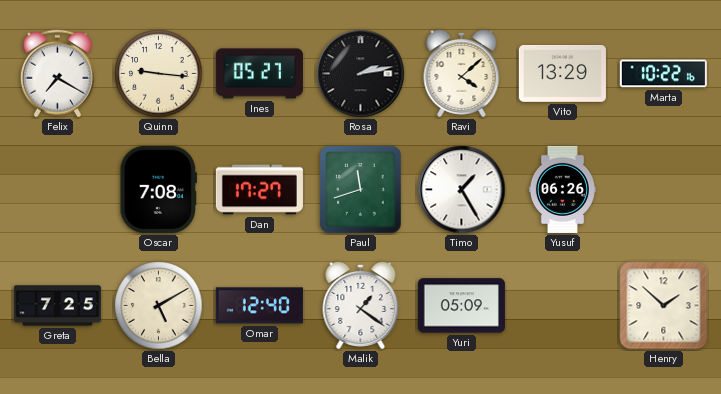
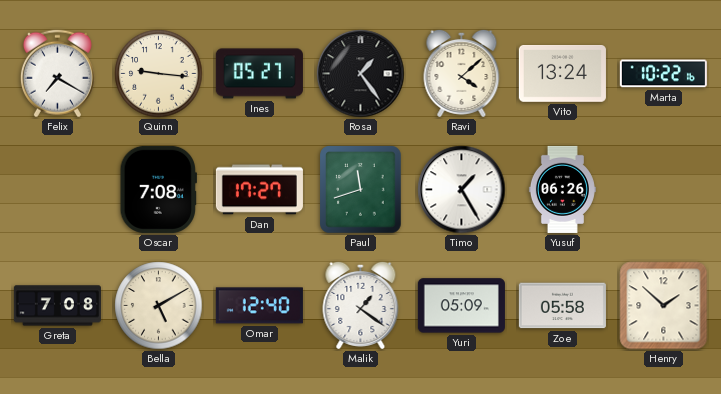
Rosa: 2:13 -> 1:24 (361, 74)
Vito: 13:29 -> 13:24 (562, 74)
Greta: 7:25 -> 7:08 (57, 306)
Zoe: none -> 05:58 (562, 306)
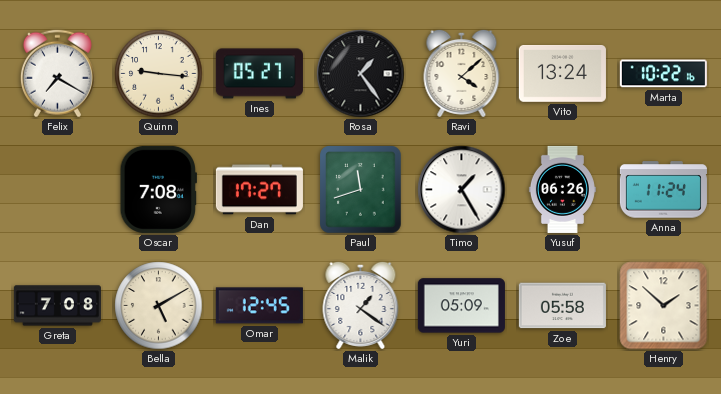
Anna: none -> 11:24 (663, 190)
Omar: 12:40 -> 12:45 (259, 306)
